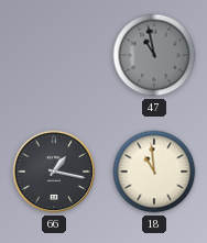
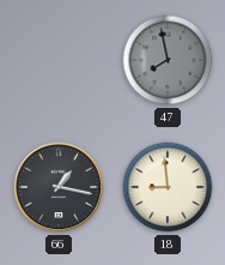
47: 10:58 -> 7:58 (168, 60)
18: 10:59 -> 8:59 (168, 187)
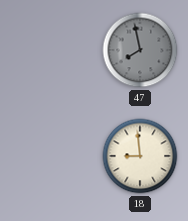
66: 1:17 -> none (59, 187)
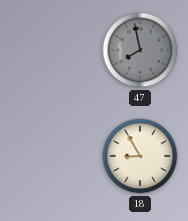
18: 8:59 -> 8:55 (140, 156)
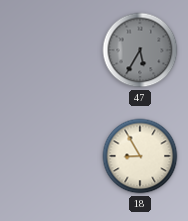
47: 7:58 -> 5:35 (140, 50)
